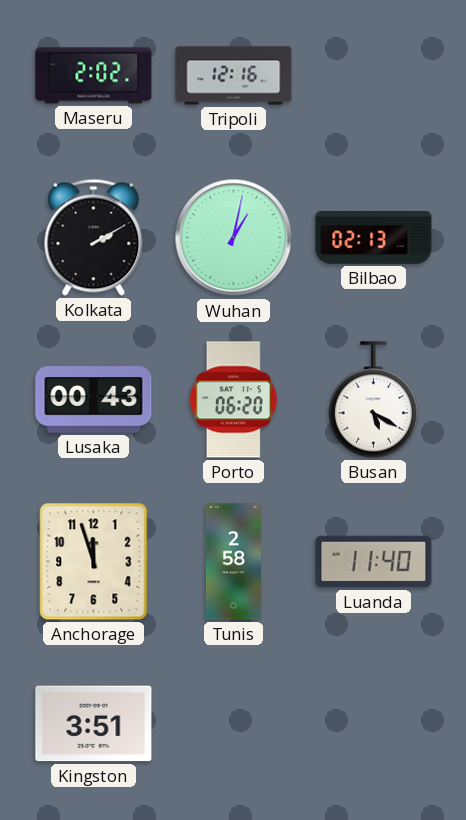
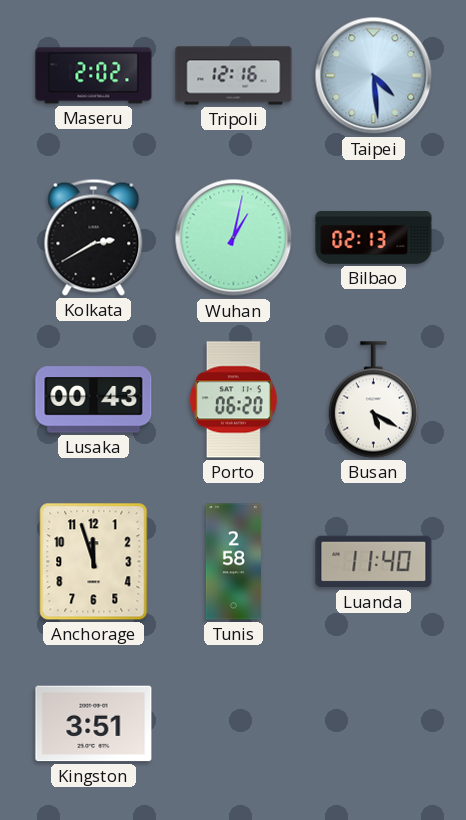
Taipei: none -> 4:29 (374, 76)
Kolkata: 2:10 -> 2:40 (94, 237)
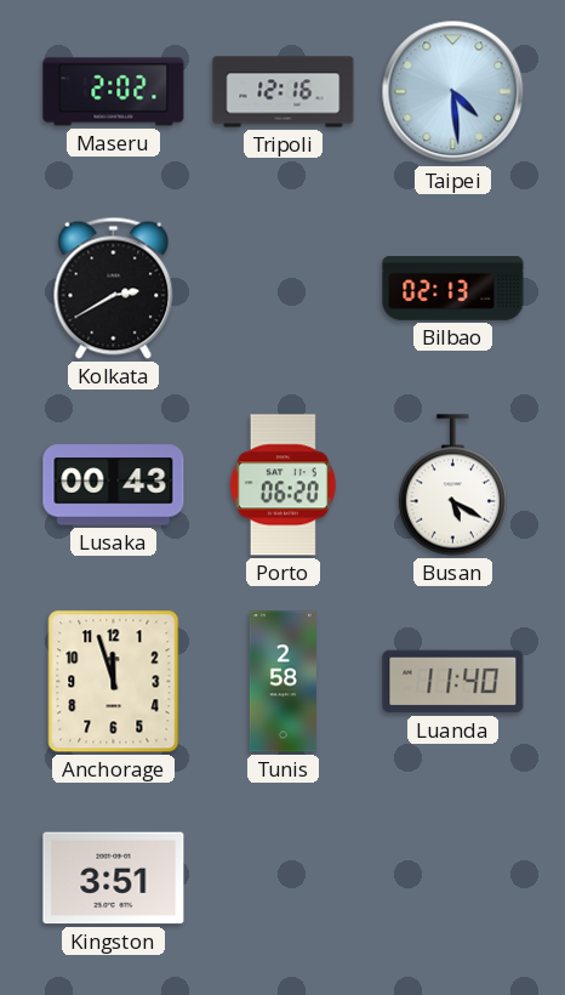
Wuhan: 1:02 -> none (234, 238)
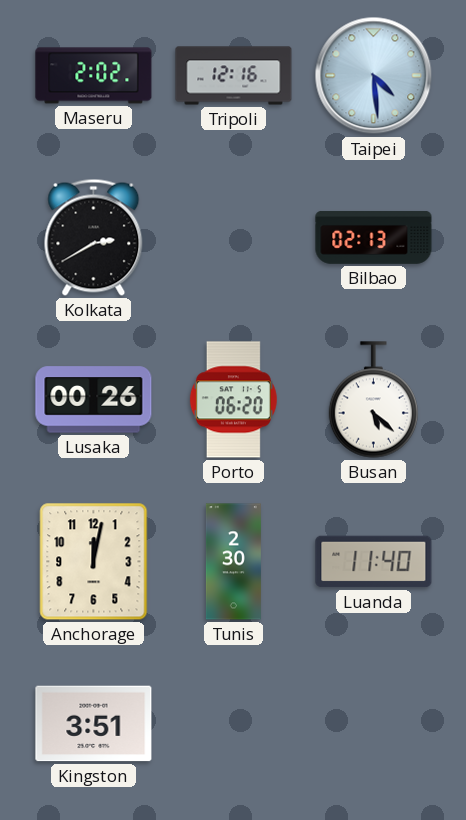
Lusaka: 00:43 -> 00:26 (94, 400)
Busan: 5:20 -> 5:22 (373, 400)
Anchorage: 11:57 -> 12:02 (94, 562)
Tunis: 2:58 -> 2:30 (233, 562)
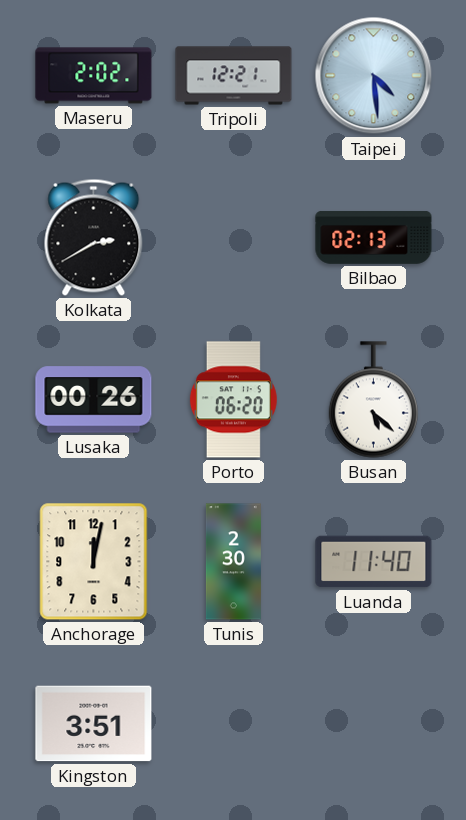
Tripoli: 12:16 -> 12:21 (234, 76)
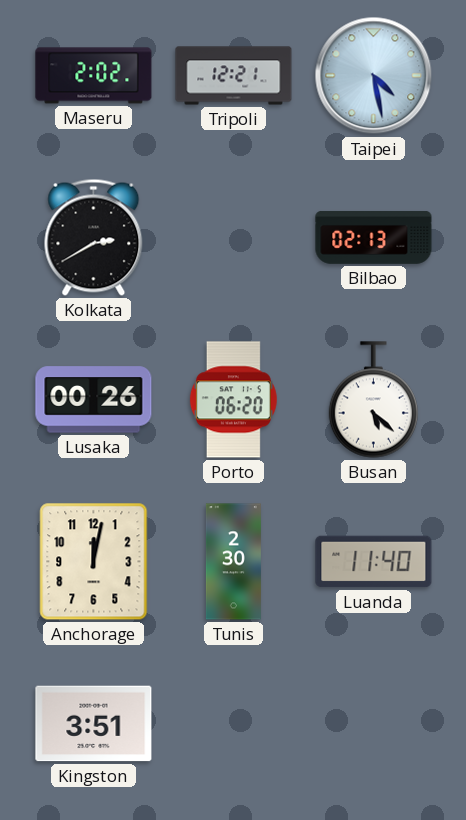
Taipei: 4:29 -> 4:28 (374, 76)
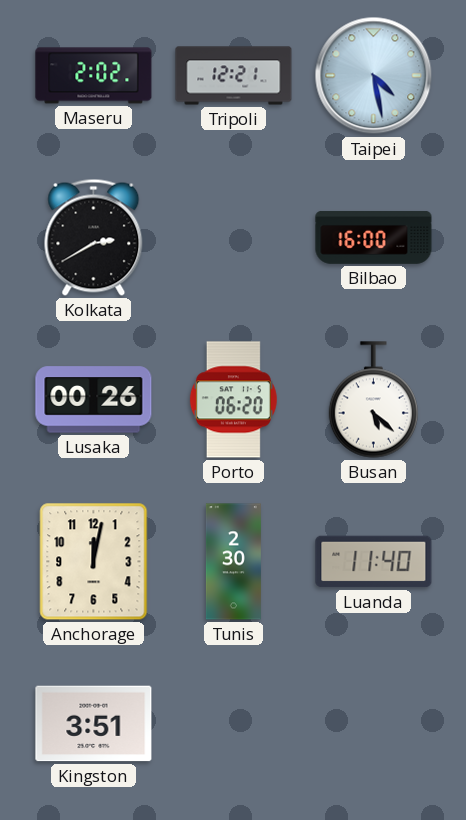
Bilbao: 02:13 -> 16:00 (374, 237)
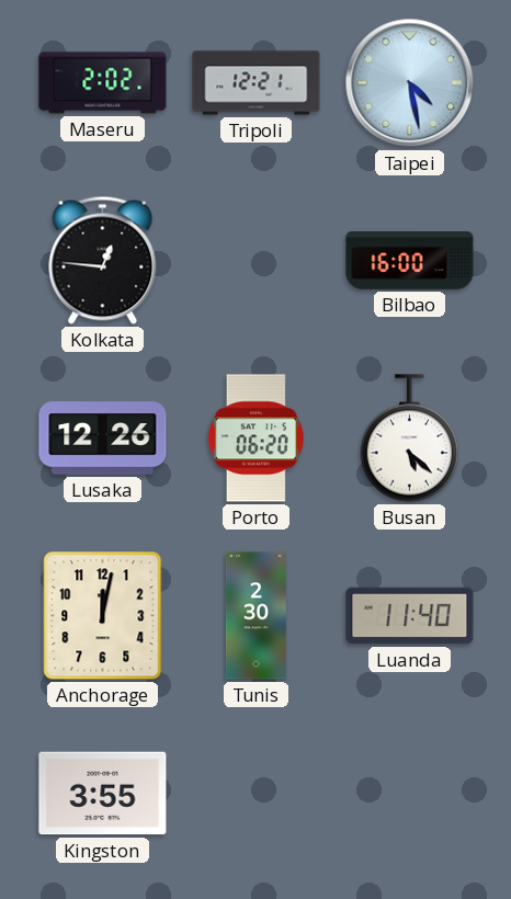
Kolkata: 2:40 -> 12:46 (103, 260)
Lusaka: 00:26 -> 12:26 (103, 439)
Kingston: 3:51 -> 3:55 (103, 794)
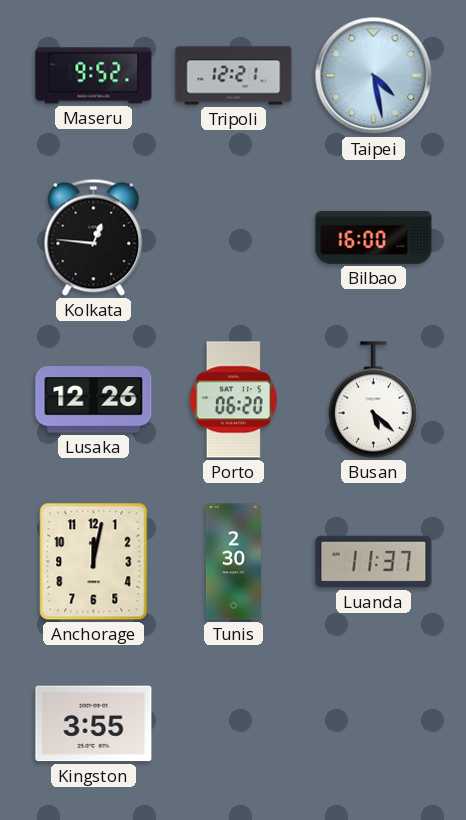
Maseru: 2:02 -> 9:52 (94, 76)
Luanda: 11:40 -> 11:37 (374, 562)
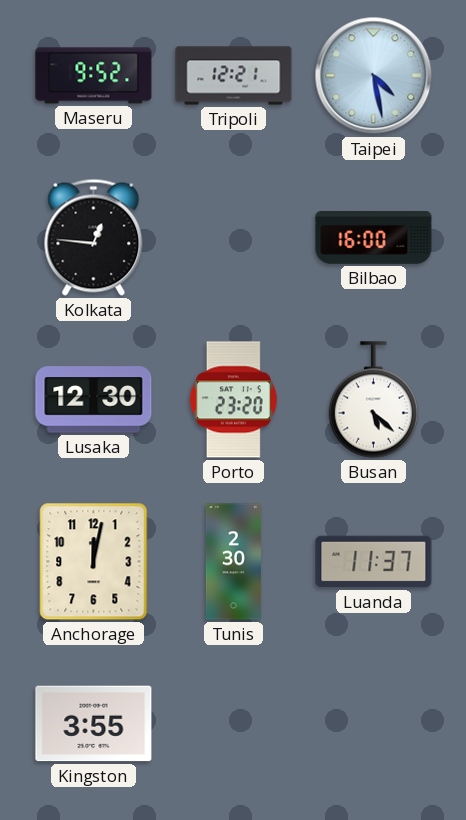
Lusaka: 12:26 -> 12:30 (94, 400)
Porto: 06:20 -> 23:20 (233, 400)
